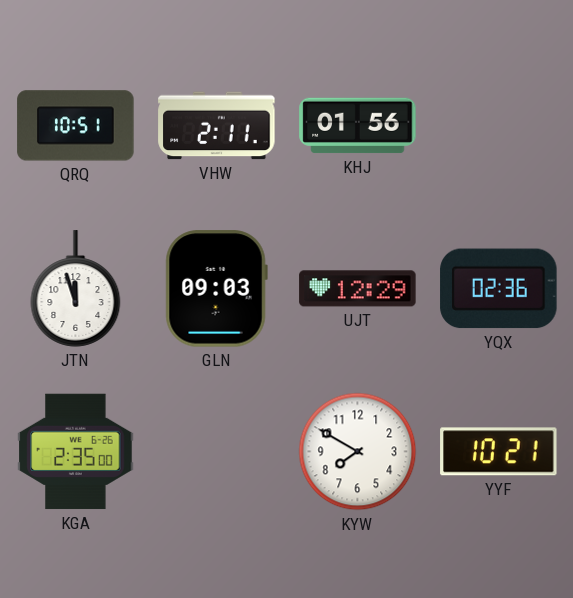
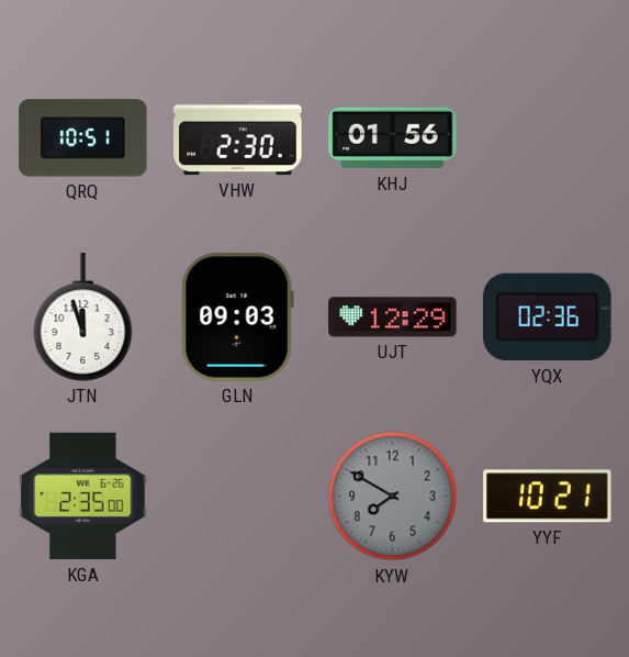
VHW: 2:11 -> 2:30 (238, 138)
KYW dial: white -> grey (393, 497)
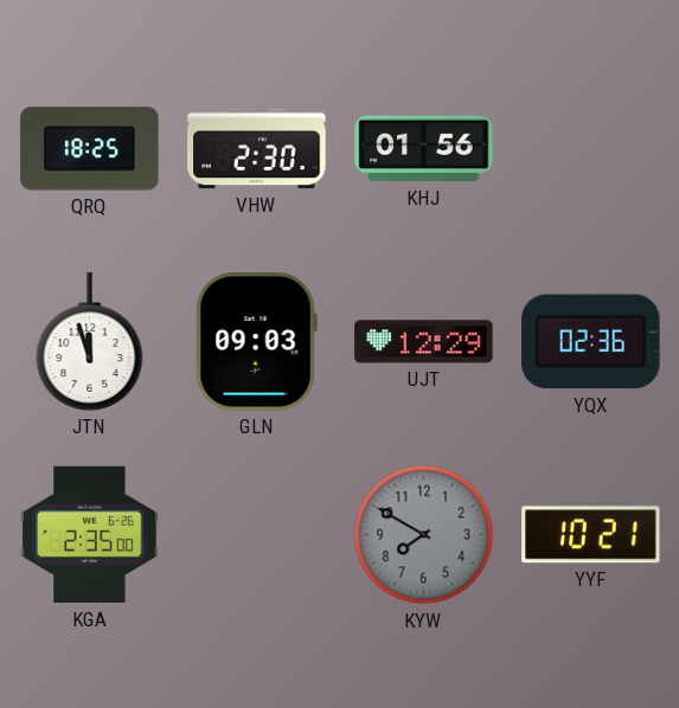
QRQ: 10:51 -> 18:25 (90, 149)
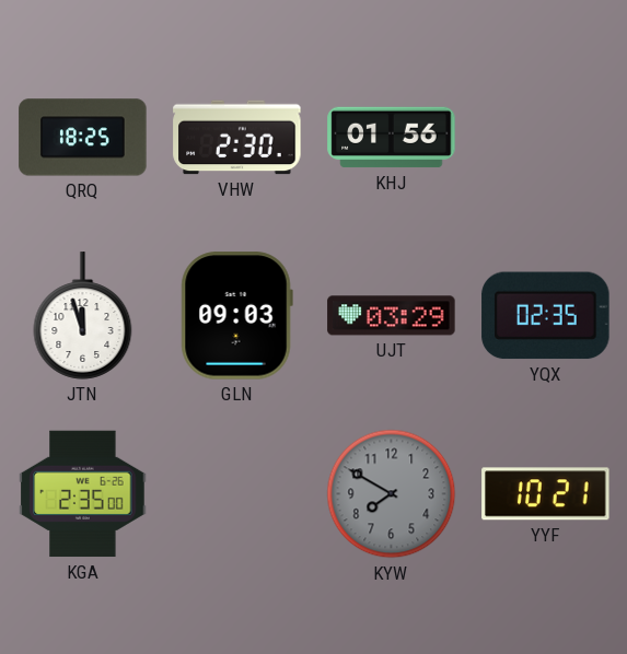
UJT: 12:29 -> 03:29 (392, 316)
YQX: 02:36 -> 02:35 (546, 316)
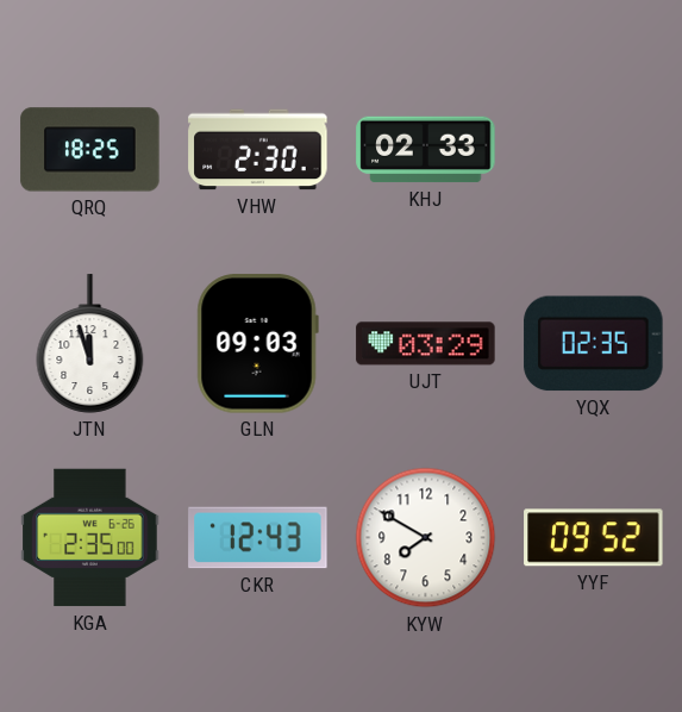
KHJ: 01:56 -> 02:33 (426, 150)
CKR: none -> 12:43 (258, 538)
KYW dial: grey -> white (426, 538)
YYF: 10:21 -> 09:52 (594, 538)
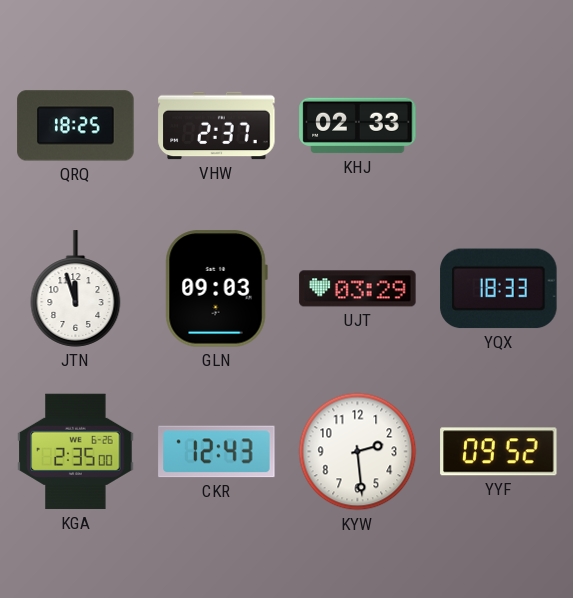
VHW: 2:30 -> 2:37 (217, 126)
YQX: 02:35 -> 18:33 (499, 289)
KYW: 7:50 -> 2:29 (358, 452)
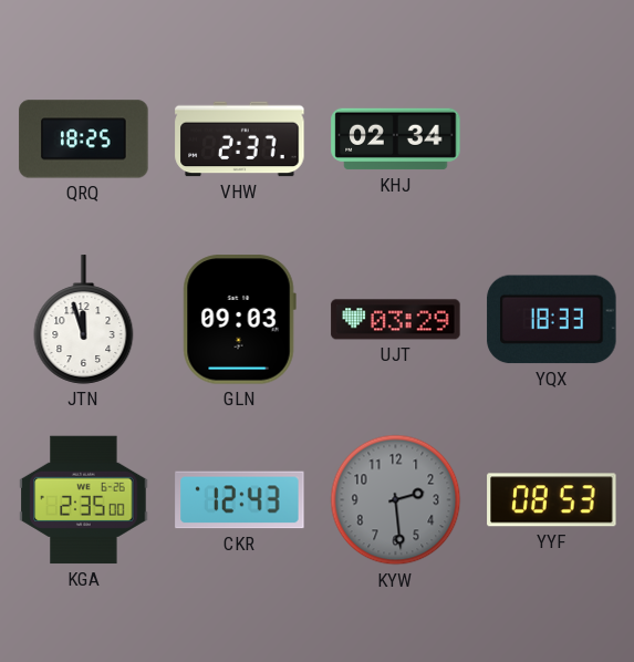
KHJ: 02:33 -> 02:34 (396, 139)
KYW dial: white -> grey (396, 500)
YYF: 09:52 -> 08:53 (552, 500)
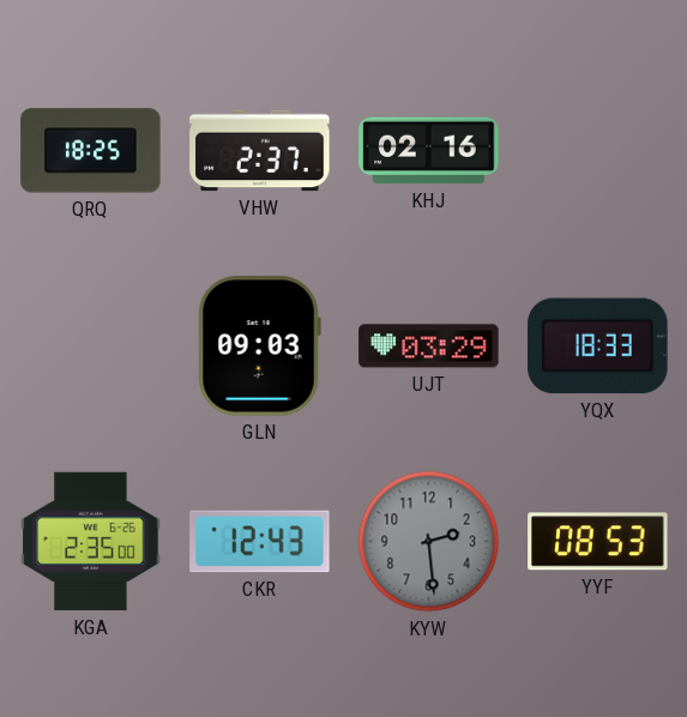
KHJ: 02:34 -> 02:16 (429, 151)
JTN: 11:57 -> none (84, 320)
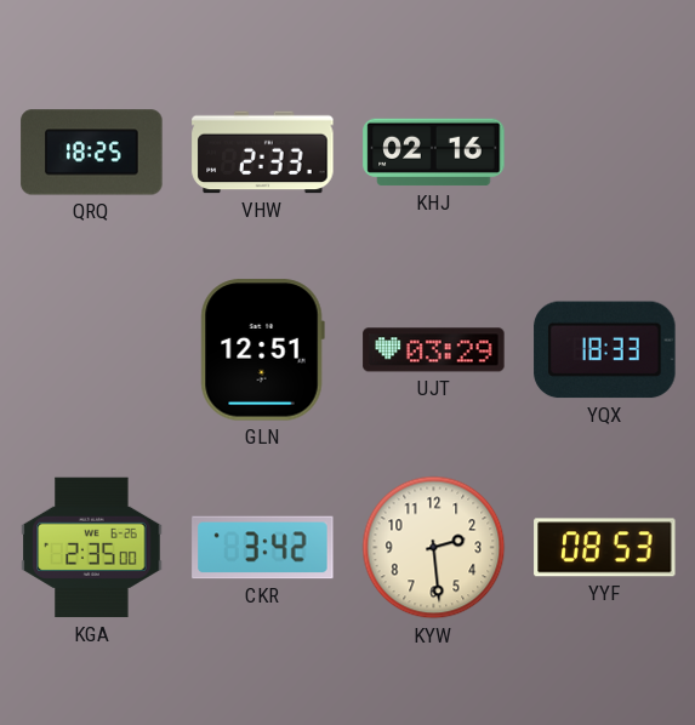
VHW: 2:37 -> 2:33 (263, 153)
GLN: 09:03 -> 12:51 (262, 350)
CKR: 12:43 -> 3:42 (263, 548)
KYW dial: grey -> cream (434, 548)
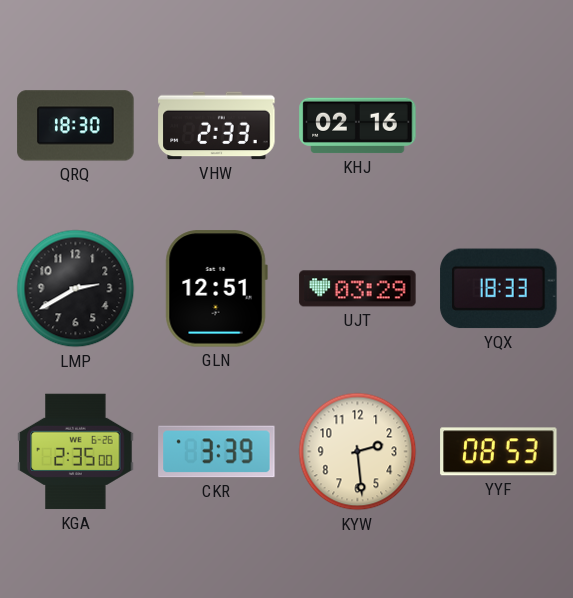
QRQ: 18:25 -> 18:30 (76, 126)
LMP: none -> 2:40 (76, 289)
CKR: 3:42 -> 3:39 (217, 452)
